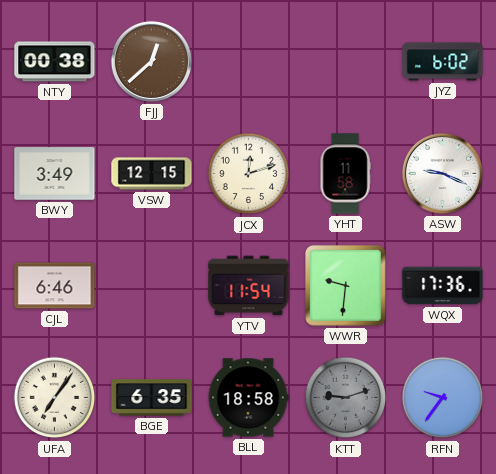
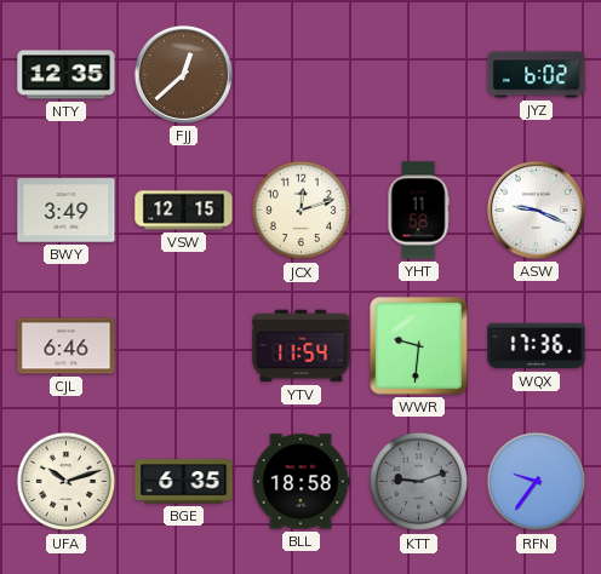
NTY: 00:38 -> 12:35 (67, 75)
UFA: 7:06 -> 10:12 (67, 482)
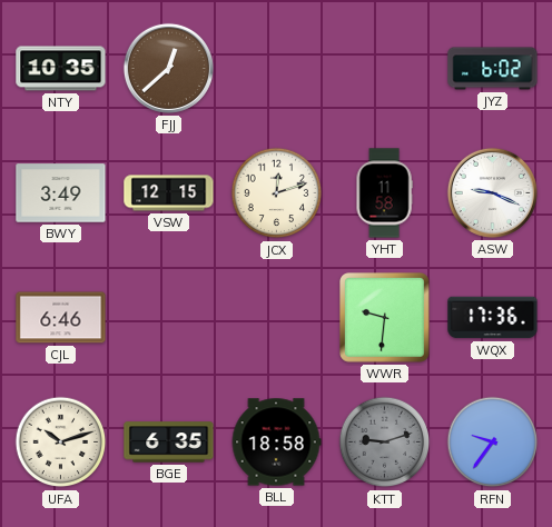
NTY: 12:35 -> 10:35 (61, 69)
YTV: 11:54 -> none (302, 346)
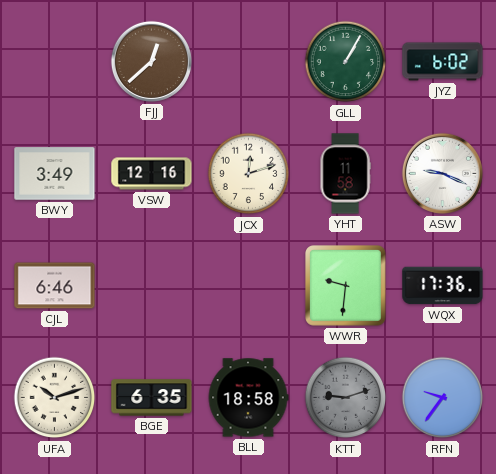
NTY: 10:35 -> none (61, 69)
GLL: none -> 1:05 (346, 62)
VSW: 12:15 -> 12:16 (152, 174)
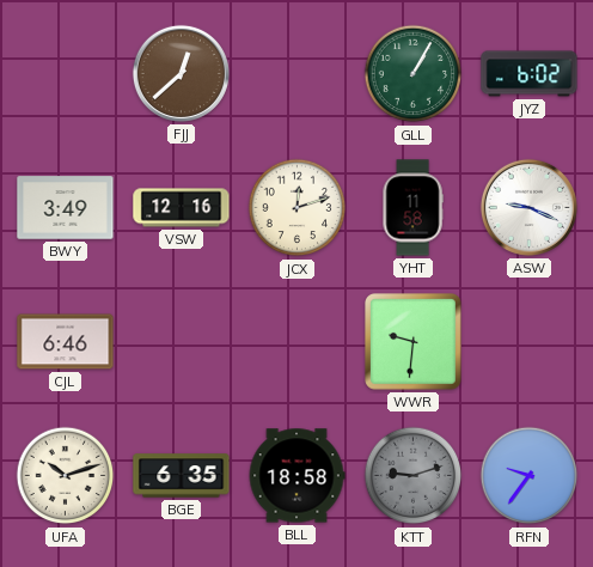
WQX: 17:36 -> none (443, 286)
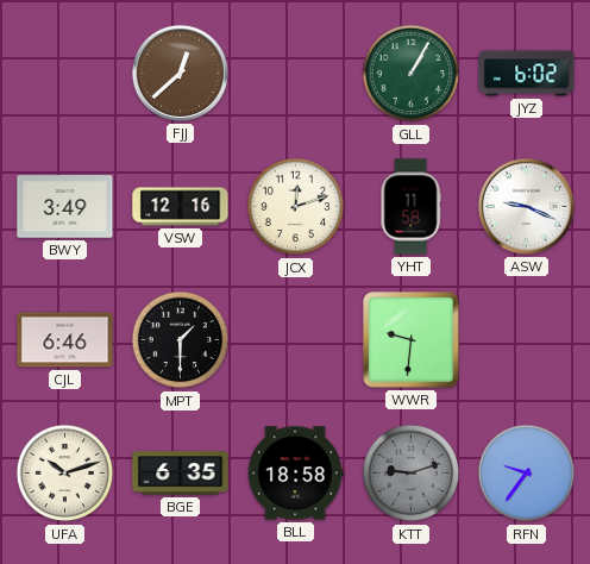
MPT: none -> 1:30 (181, 340)
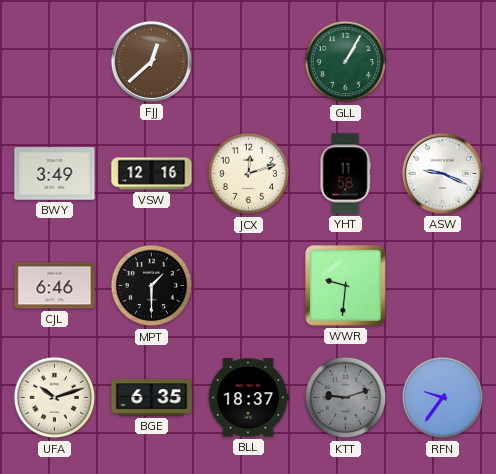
JYZ: 6:02 -> none (527, 74)
BLL: 18:58 -> 18:37 (248, 398)
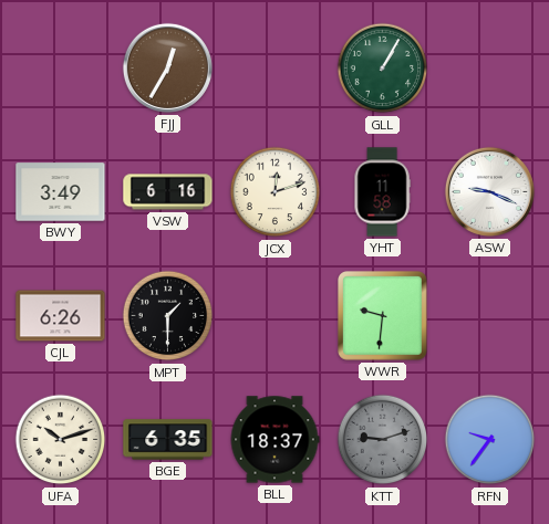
FJJ: 12:38 -> 12:35 (167, 67)
VSW: 12:16 -> 6:16 (168, 192)
CJL: 6:46 -> 6:26 (61, 316)
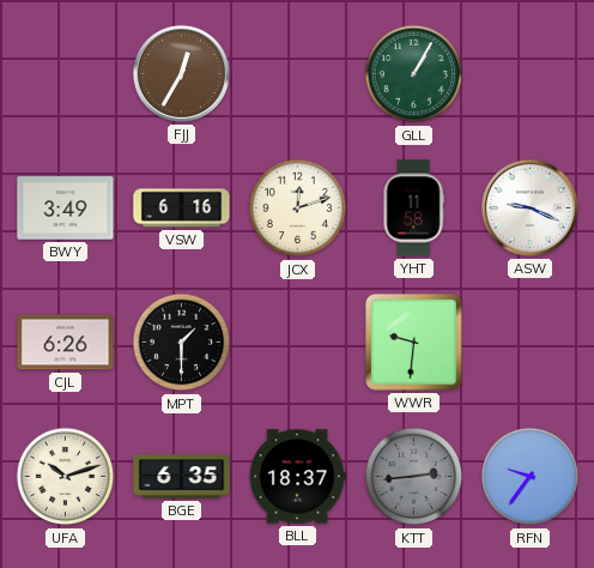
KTT: 9:12 -> 2:44 (414, 477)
